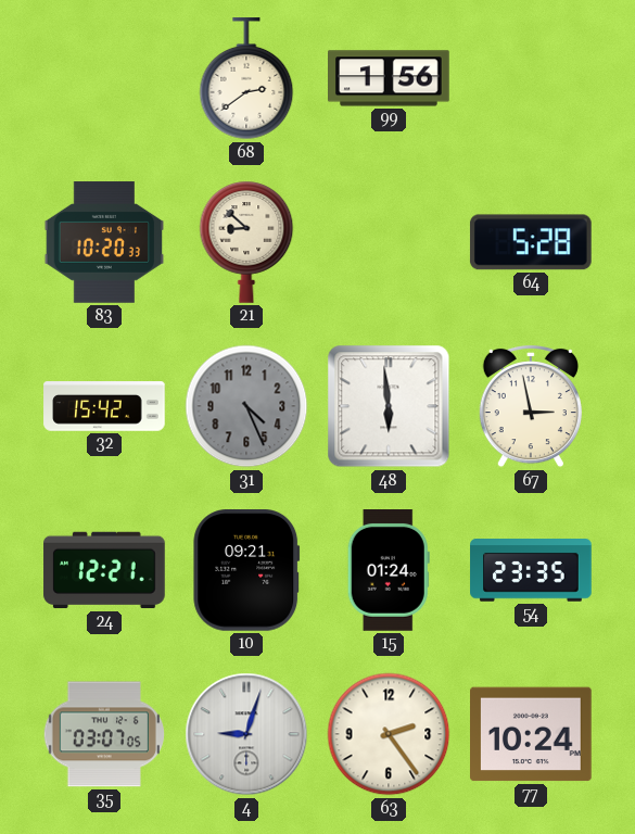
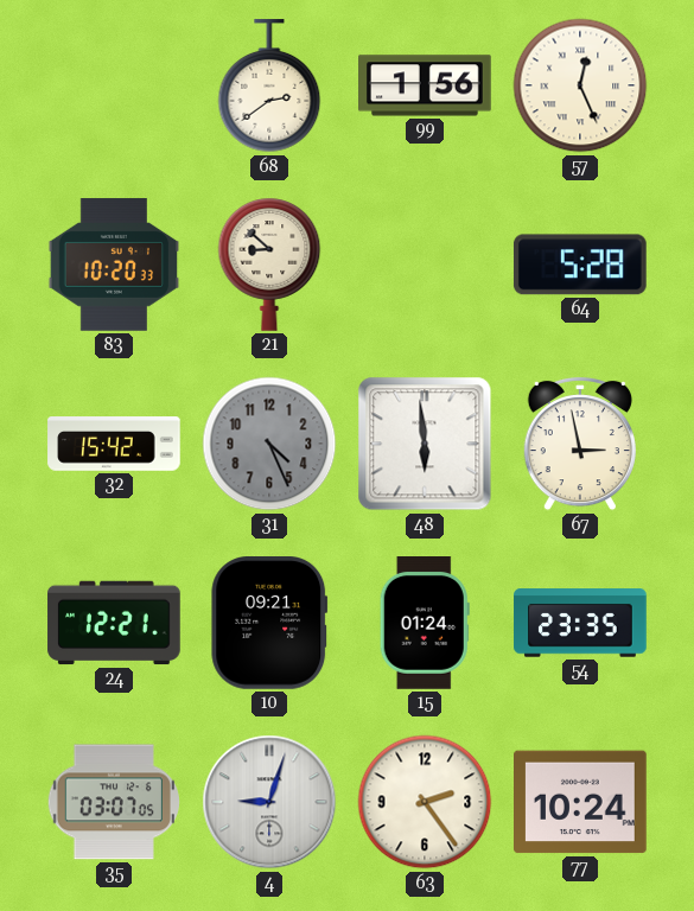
57: none -> 12:26 (580, 85)
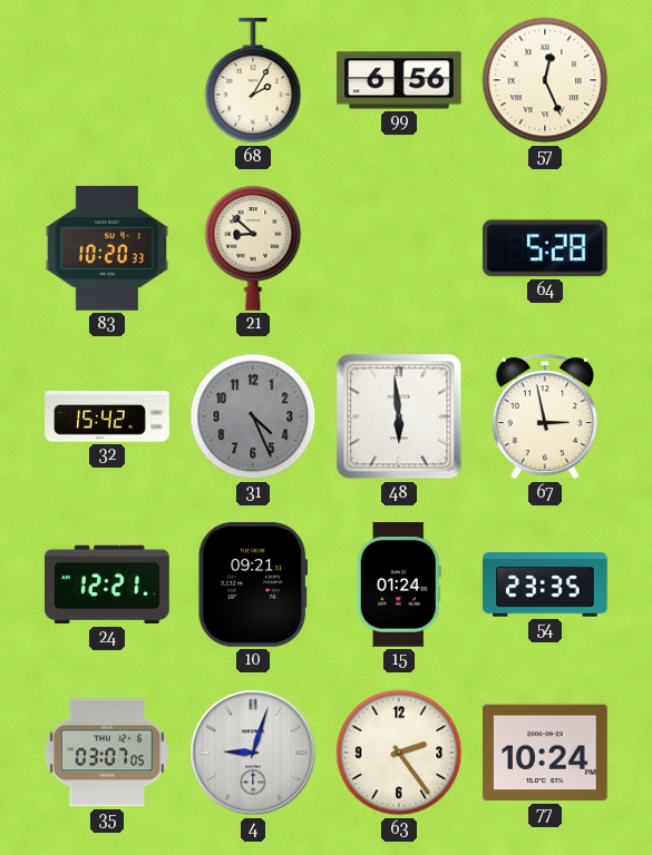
68: 2:39 -> 2:05 (253, 81)
99: 1:56 -> 6:56 (399, 80)
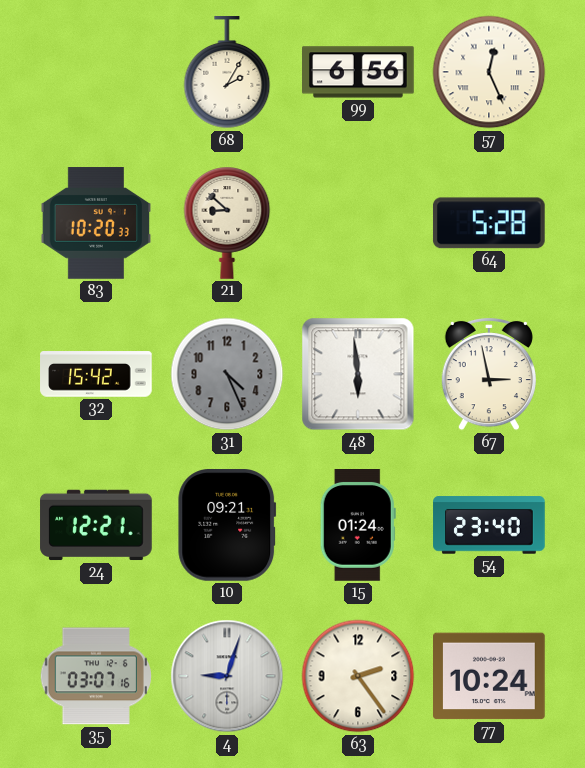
54: 23:35 -> 23:40 (489, 525)
35: 03:07:05 -> 03:07:16 (96, 676)
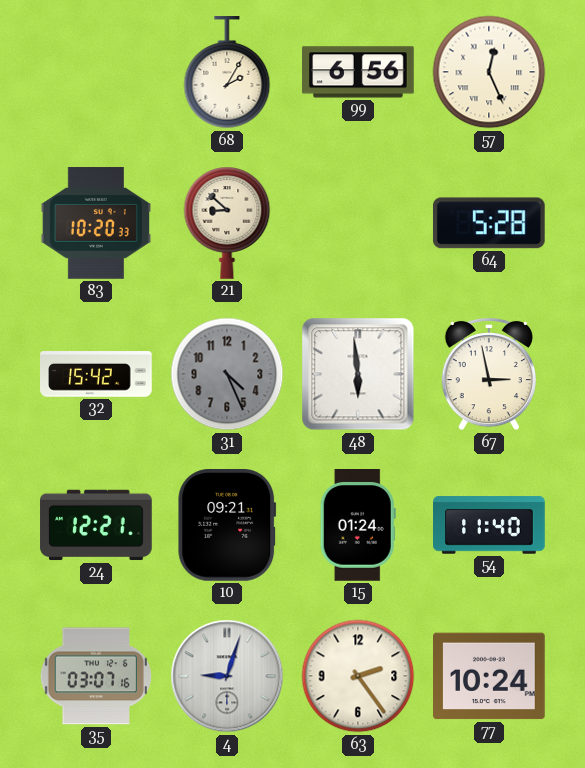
54: 23:40 -> 11:40 (489, 525)
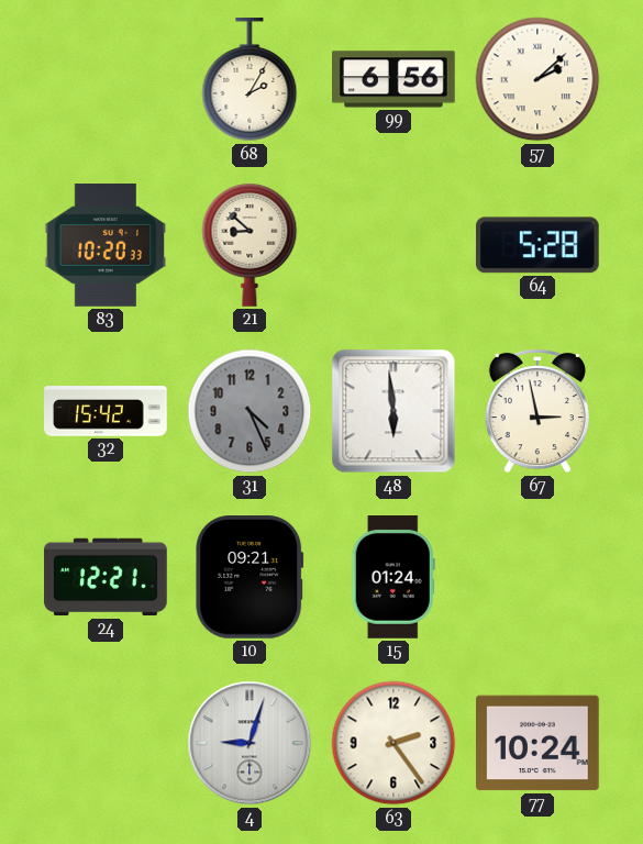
57: 12:26 -> 2:08 (537, 79)
54: 11:40 -> none (489, 525)
35: 03:07 -> none (96, 676)
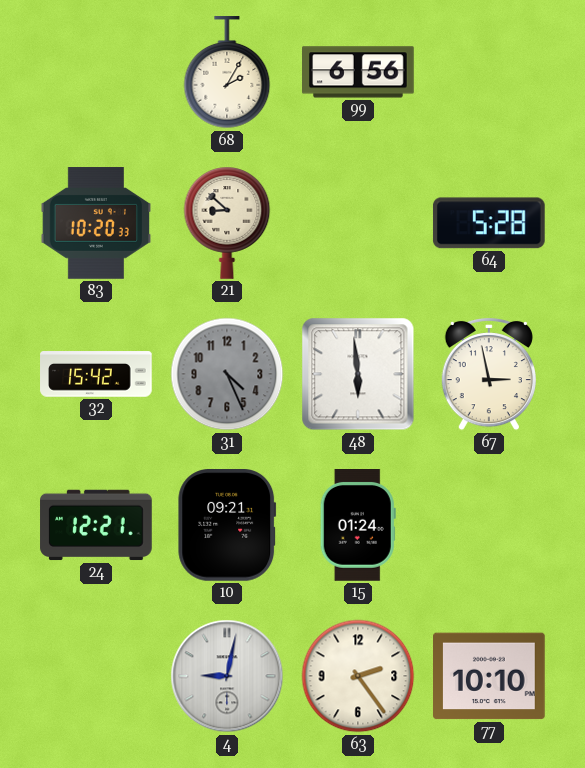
57: 2:08 -> none (537, 79)
4: 9:03 -> 9:02 (227, 676)
77: 10:24 -> 10:10 (490, 676)
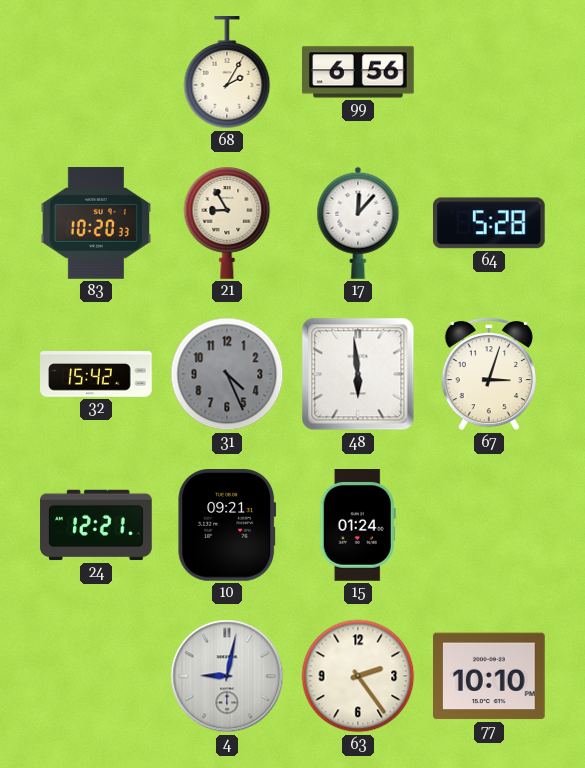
21: 8:52 -> 8:55 (227, 223)
17: none -> 12:07 (358, 223)
67: 2:58 -> 3:03 (489, 374)
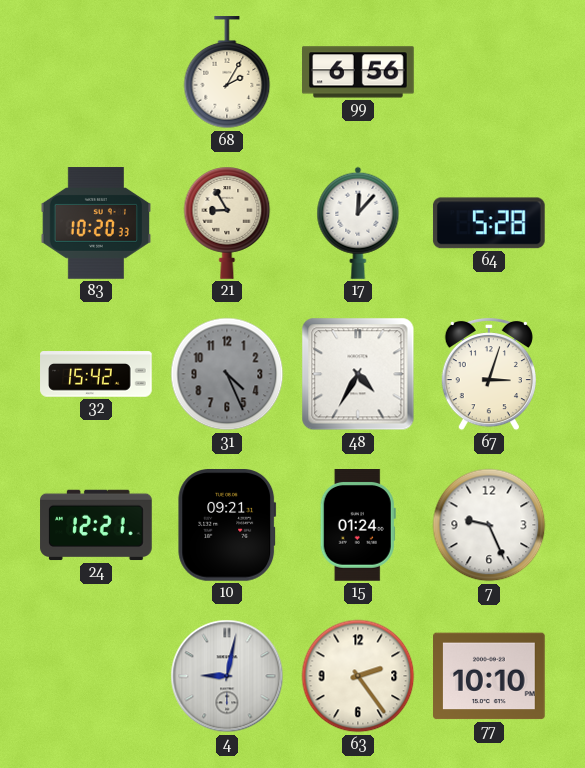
48: 5:59 -> 4:35 (358, 374)
7: none -> 9:26 (489, 525)
